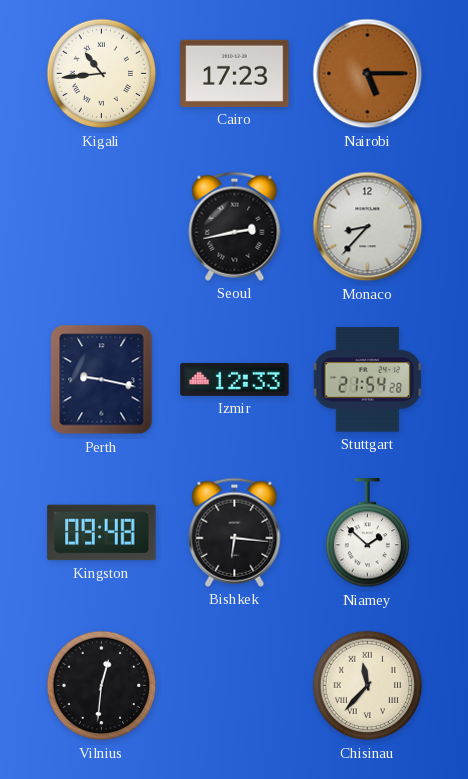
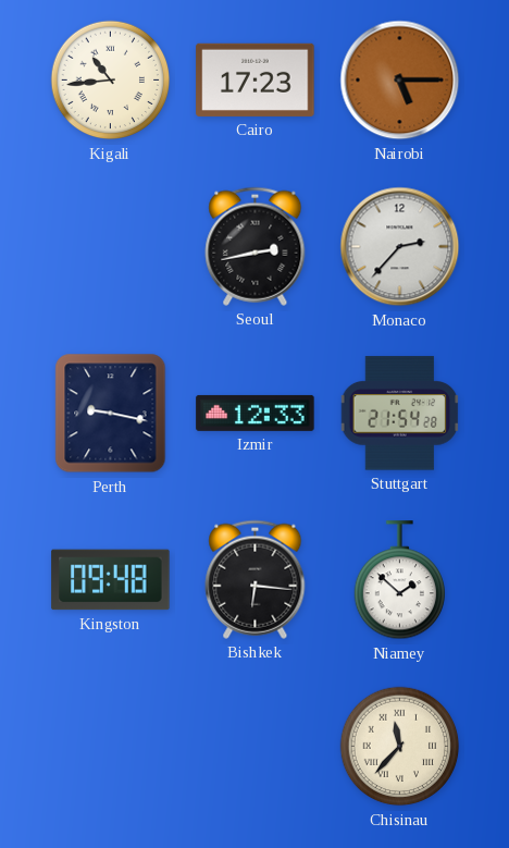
Monaco: 8:37 -> 2:37 (400, 247)
Vilnius: 12:31 -> none (102, 686)
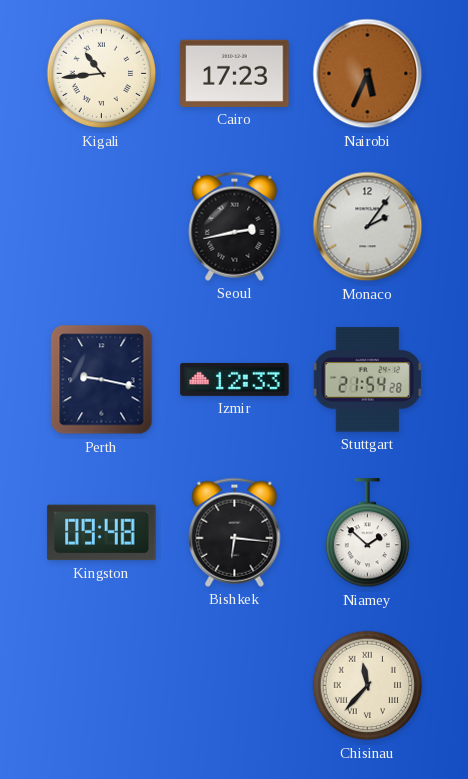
Nairobi: 5:15 -> 5:34 (368, 74)
Monaco: 2:37 -> 2:06 (368, 227)
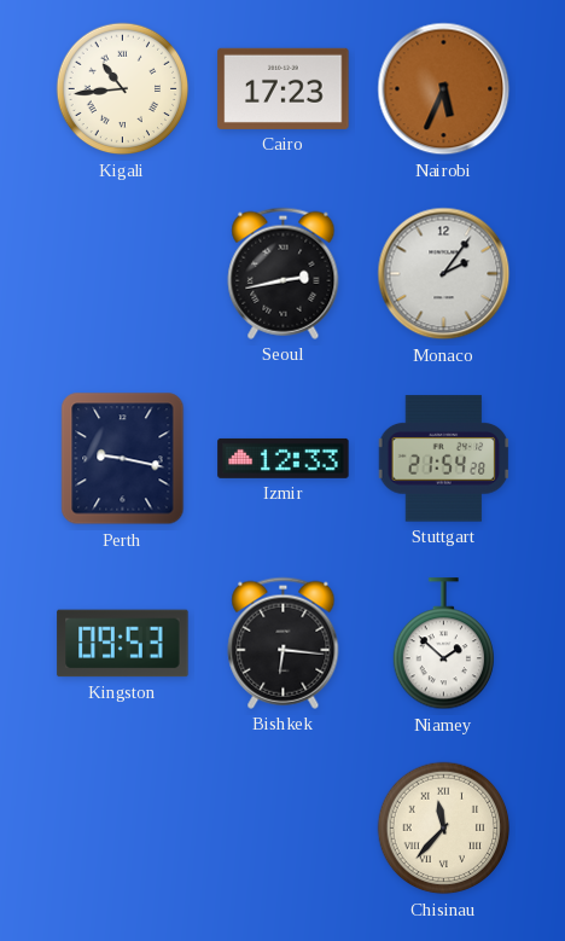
Kingston: 09:48 -> 09:53 (123, 644)
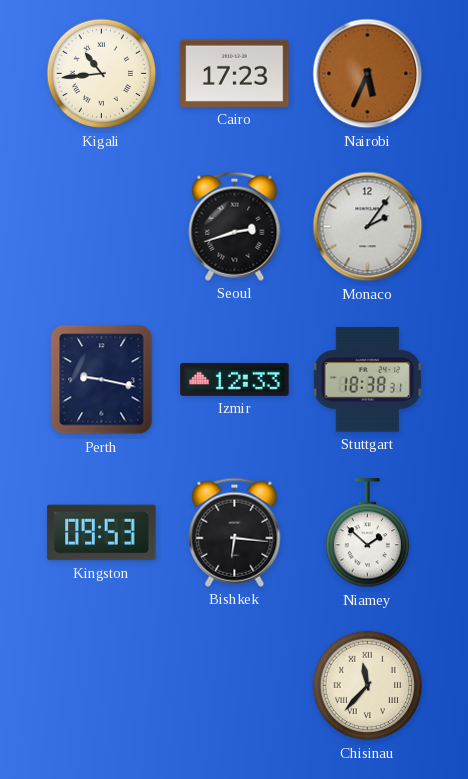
Seoul: 2:43 -> 2:42 (235, 226)
Stuttgart: 21:54 -> 18:38 (368, 380)
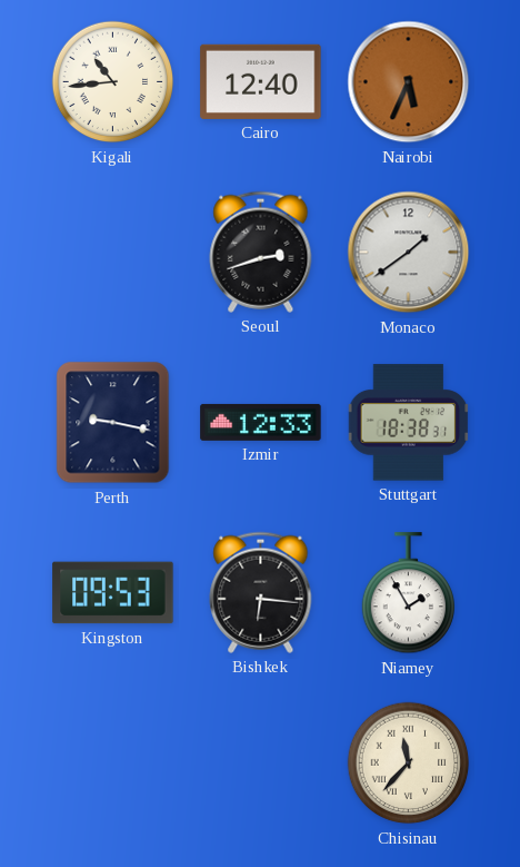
Cairo: 17:23 -> 12:40 (261, 81)
Monaco: 2:06 -> 1:39 (409, 253)
Niamey: 1:52 -> 1:55 (408, 593)
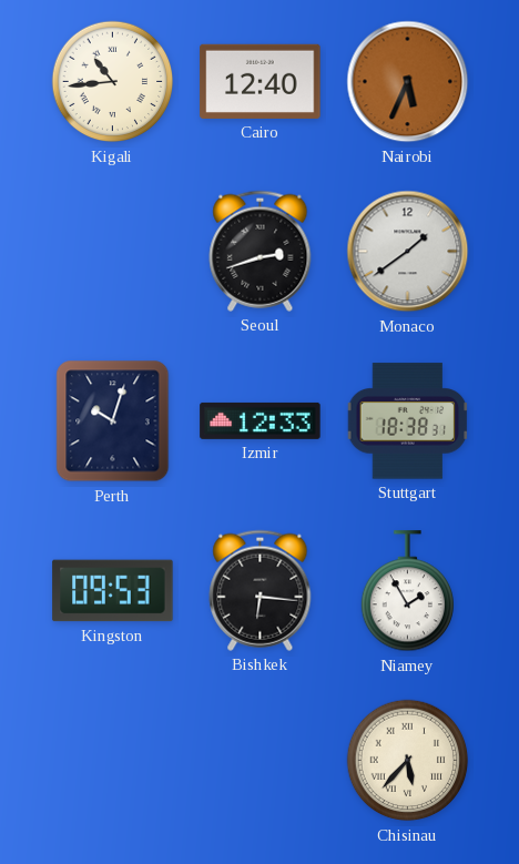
Perth: 9:17 -> 10:03 (113, 421)
Chisinau: 11:37 -> 5:37 (408, 761)
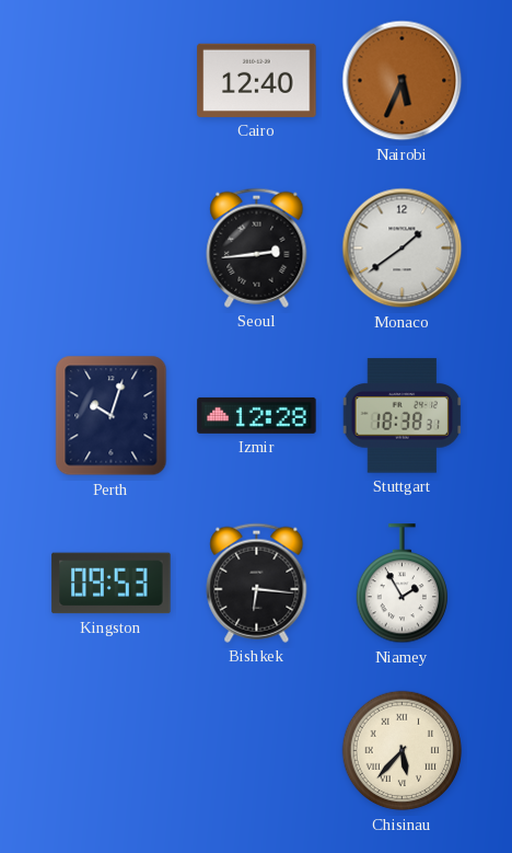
Kigali: 10:44 -> none (113, 82)
Seoul: 2:42 -> 2:44 (257, 247)
Izmir: 12:33 -> 12:28 (257, 415)
